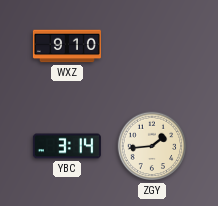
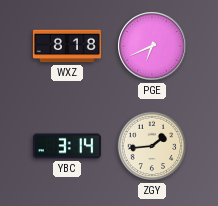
WXZ: 9:10 -> 8:18 (67, 46)
PGE: none -> 6:41 (152, 46)
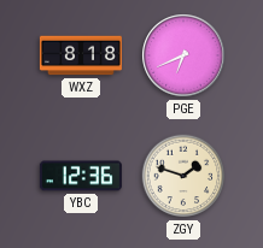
YBC: 3:14 -> 12:36 (81, 176)
ZGY: 1:44 -> 1:48 (183, 176)
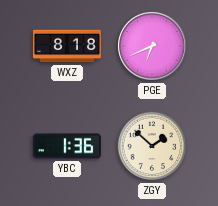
YBC: 12:36 -> 1:36 (67, 146)
ZGY: 1:48 -> 1:52 (152, 146)
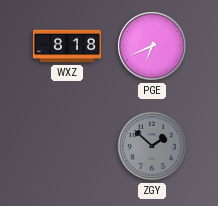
YBC: 1:36 -> none (67, 146)
ZGY dial: cream -> grey (152, 146)
